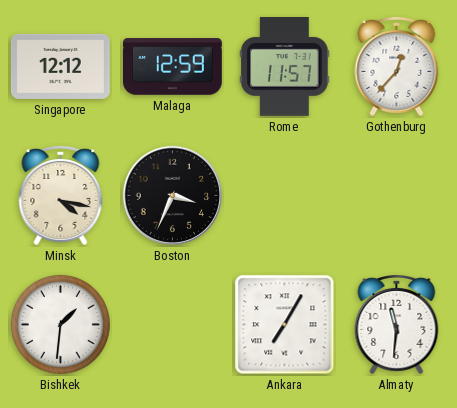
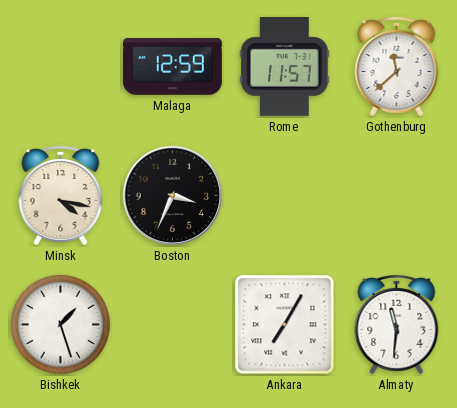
Singapore: 12:12 -> none (60, 66)
Gothenburg: 12:37 -> 11:38 (397, 66)
Bishkek: 1:31 -> 1:27 (60, 324)
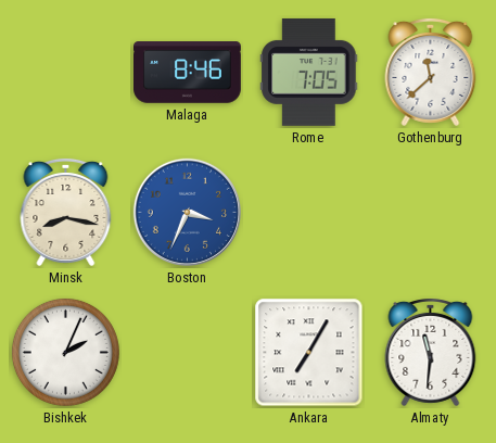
Malaga: 12:59 -> 8:46 (188, 73)
Rome: 11:57 -> 7:05 (309, 72)
Minsk: 4:17 -> 8:17 (66, 212)
Boston dial: black -> blue (187, 212)
Bishkek: 1:27 -> 2:04 (65, 352)
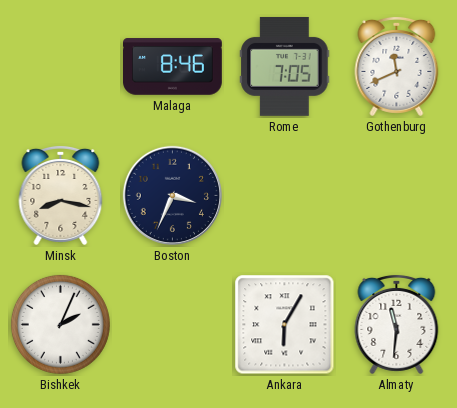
Gothenburg: 11:38 -> 11:41 (397, 66)
Boston dial: blue -> navy (172, 195)
Ankara: 7:05 -> 6:05 (285, 325)
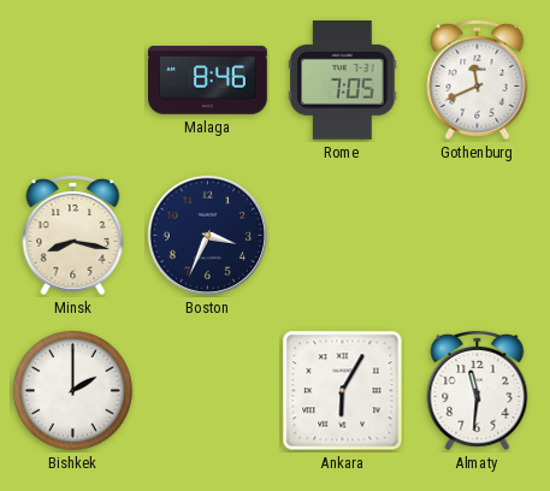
Bishkek: 2:04 -> 2:00 (72, 390)
